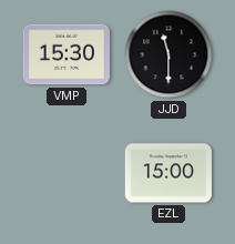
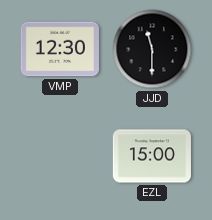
VMP: 15:30 -> 12:30 (60, 49)
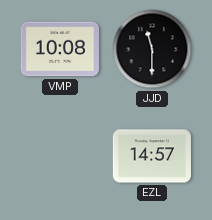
VMP: 12:30 -> 10:08 (60, 49)
EZL: 15:00 -> 14:57 (152, 156)
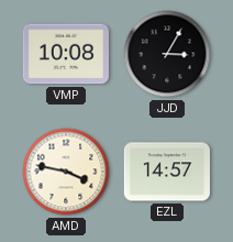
JJD: 11:30 -> 3:05 (167, 54)
AMD: none -> 3:47 (66, 172)
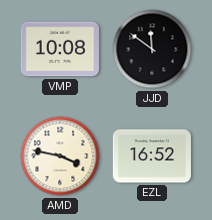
JJD: 3:05 -> 11:51 (152, 49)
EZL: 14:57 -> 16:52 (152, 156)
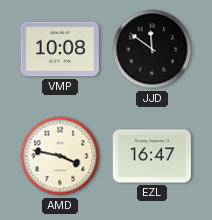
EZL: 16:52 -> 16:47 (152, 156)
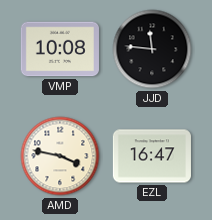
JJD: 11:51 -> 11:46 (152, 49)
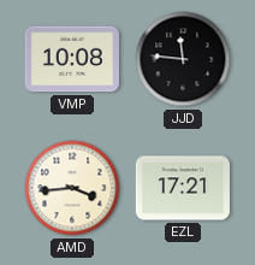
AMD: 3:47 -> 3:44 (72, 188)
EZL: 16:47 -> 17:21 (183, 188)
